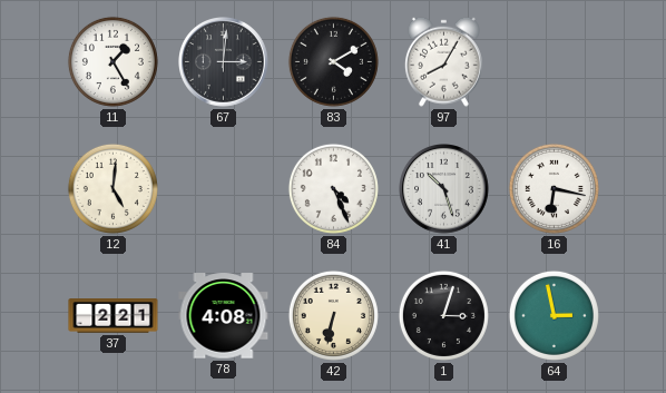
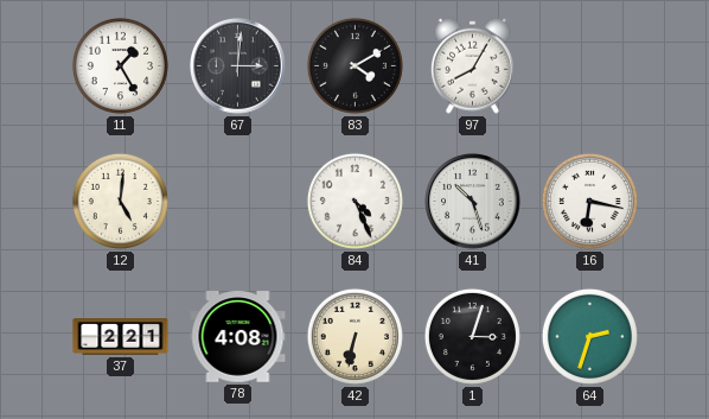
64: 2:58 -> 2:33 (589, 336)
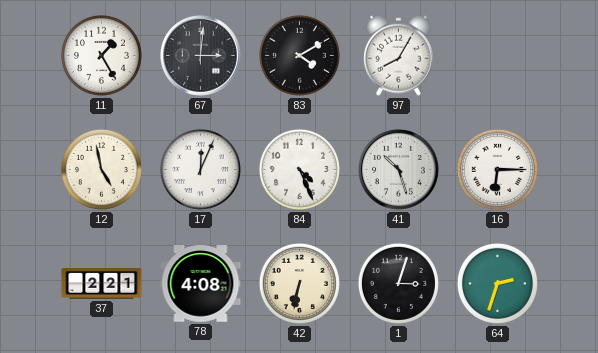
12: 5:01 -> 4:58 (101, 169)
17: none -> 12:04 (200, 169)
16: 6:17 -> 6:15 (497, 169)
